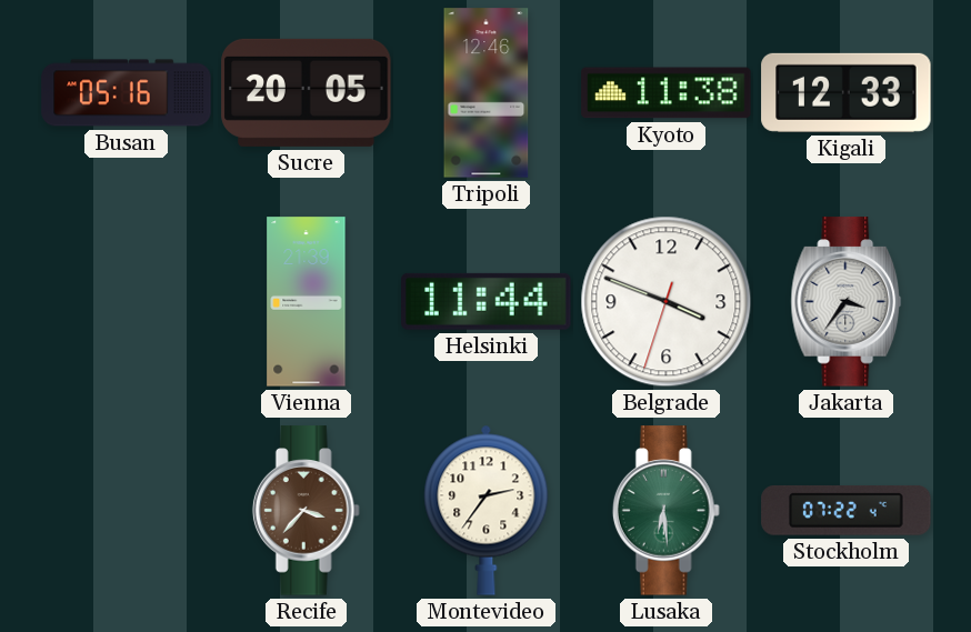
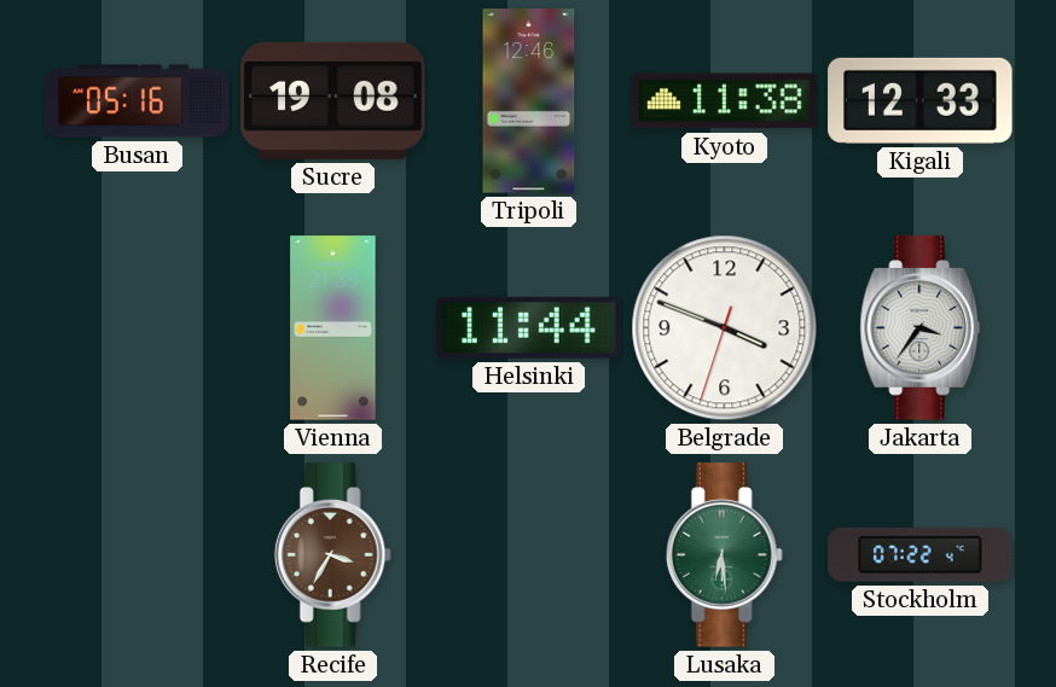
Sucre: 20:05 -> 19:08 (333, 100)
Recife: 3:37 -> 3:35 (332, 555)
Montevideo: 2:36 -> none (487, 510)
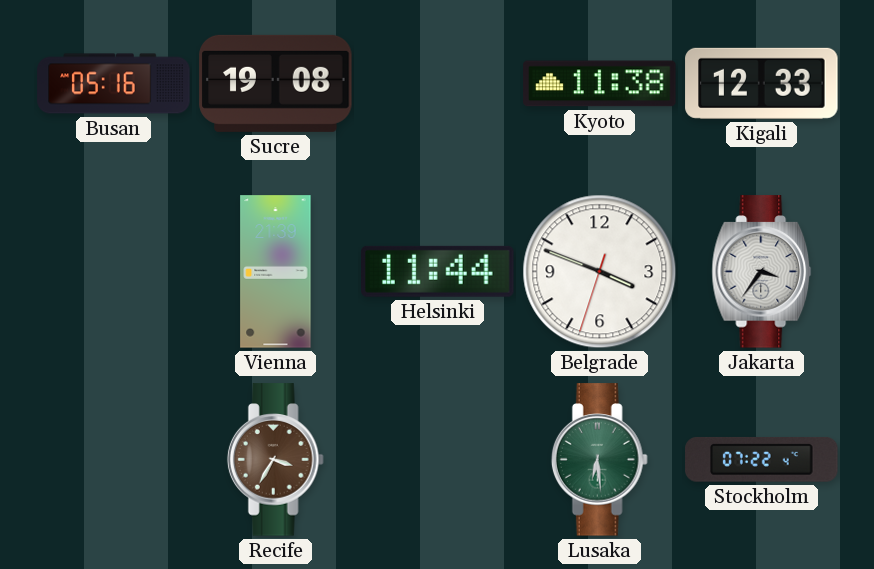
Tripoli: 12:46 -> none (529, 101)
